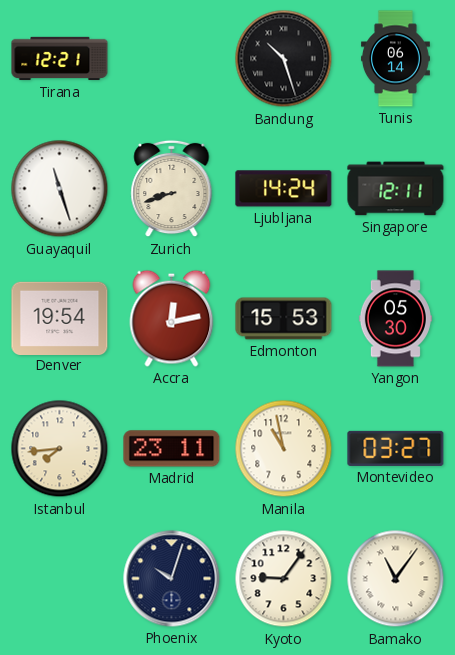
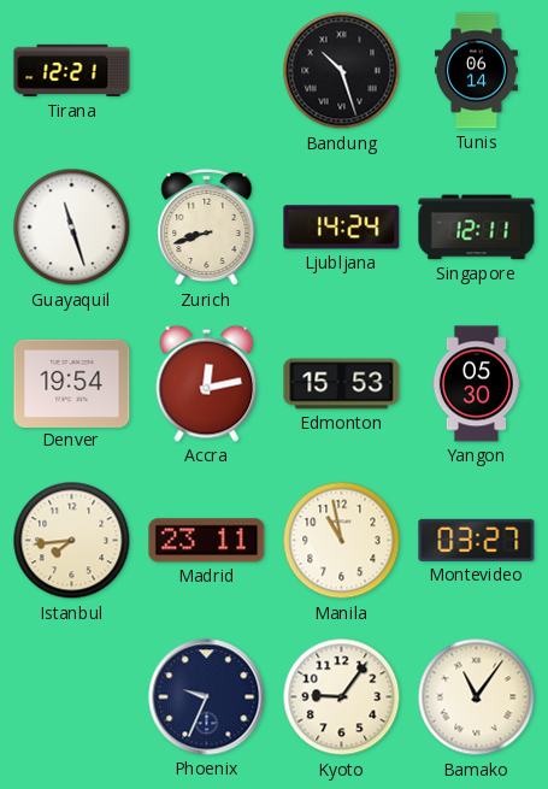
Phoenix: 10:03 -> 9:34 (207, 697)
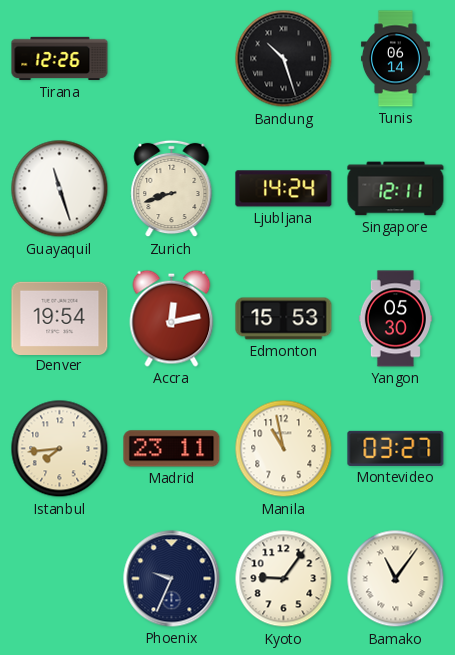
Tirana: 12:21 -> 12:26 (60, 59)
